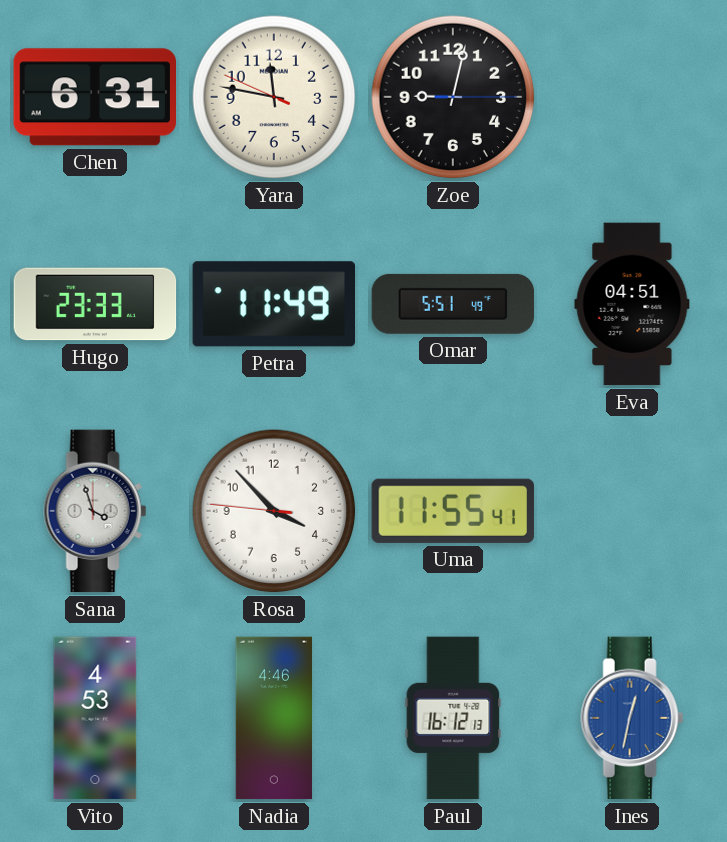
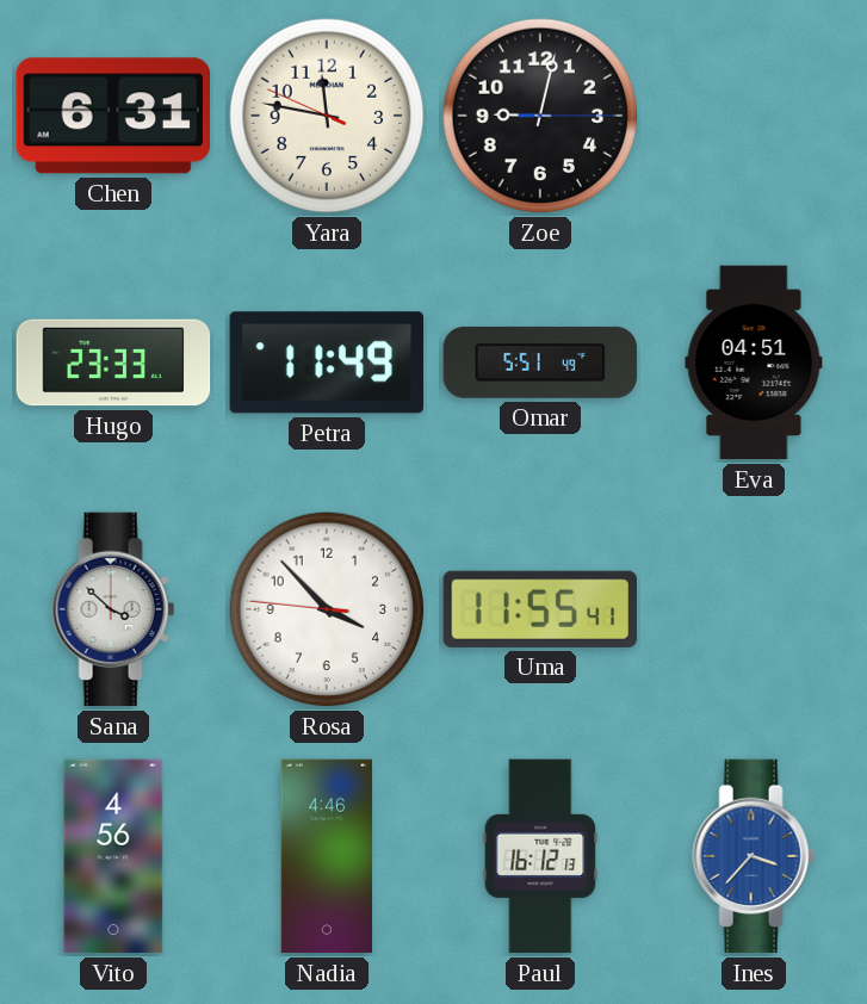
Sana: 3:57 -> 3:52 (113, 609)
Vito: 4:53 -> 4:56 (113, 856)
Ines: 12:32 -> 3:37 (754, 856)
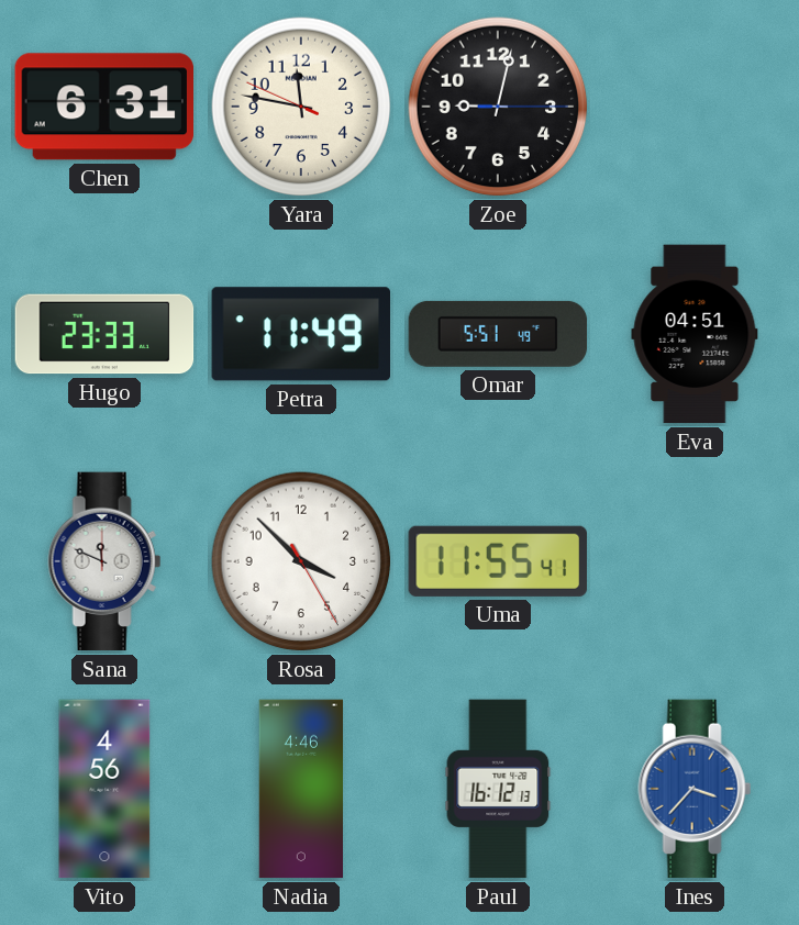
Sana: 3:52 -> 11:49 (104, 561)
Rosa: 3:52:46 -> 3:52:25 (301, 561)
